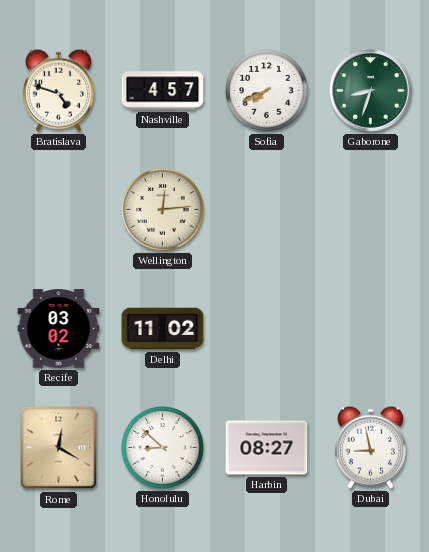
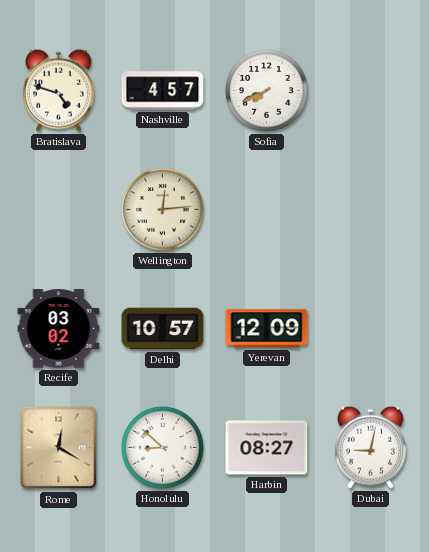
Gaborone: 8:33 -> none (371, 91)
Delhi: 11:02 -> 10:57 (163, 329)
Yerevan: none -> 12:09 (267, 329)
Dubai: 8:58 -> 9:02 (370, 447)
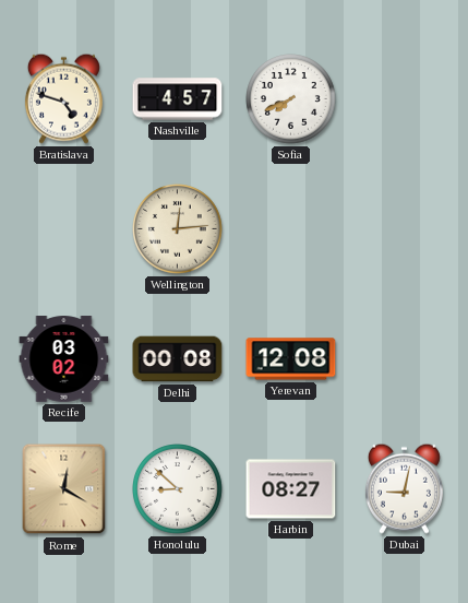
Delhi: 10:57 -> 00:08 (178, 359)
Yerevan: 12:09 -> 12:08 (291, 359)
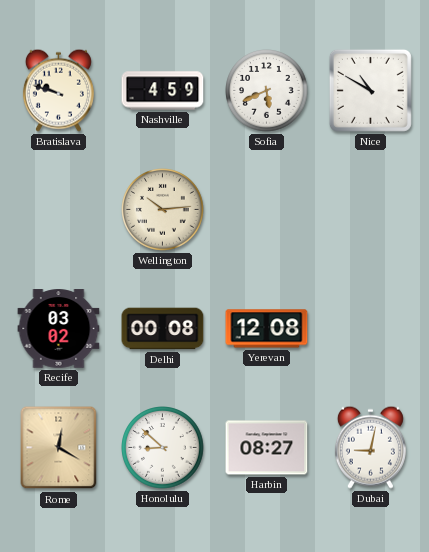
Bratislava: 4:48 -> 9:48 (58, 90)
Nashville: 4:57 -> 4:59 (163, 91)
Sofia: 7:41 -> 5:41 (267, 91)
Nice: none -> 10:50 (370, 90)
Wellington: 12:14 -> 10:14 (163, 210)
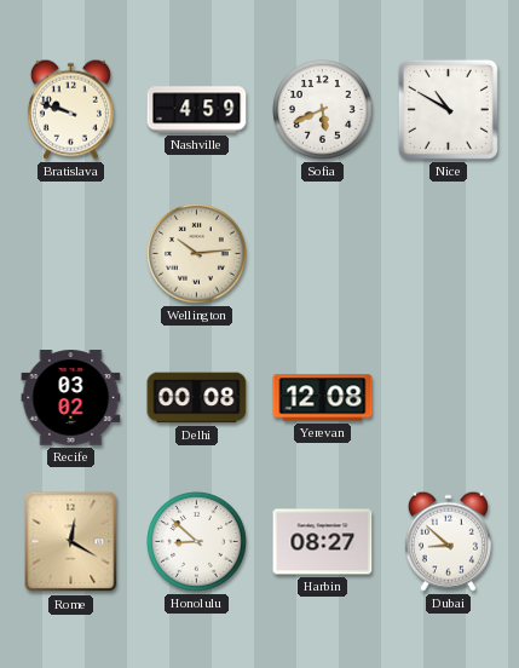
Dubai: 9:02 -> 8:52 (448, 541)
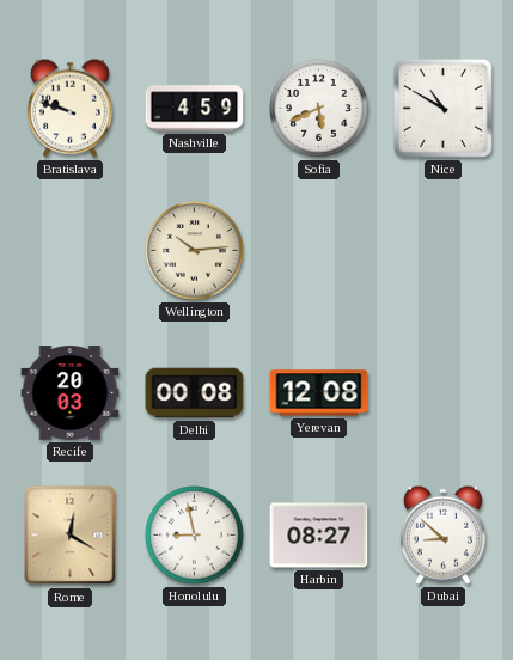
Recife: 03:02 -> 20:03 (71, 393)
Honolulu: 8:52 -> 8:58 (195, 536)
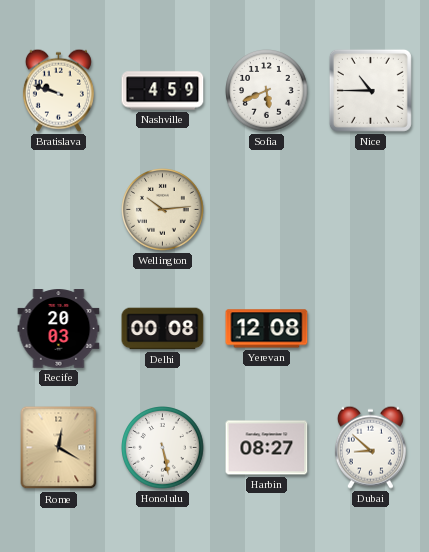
Nice: 10:50 -> 10:45 (370, 90)
Honolulu: 8:58 -> 5:28 (163, 448)
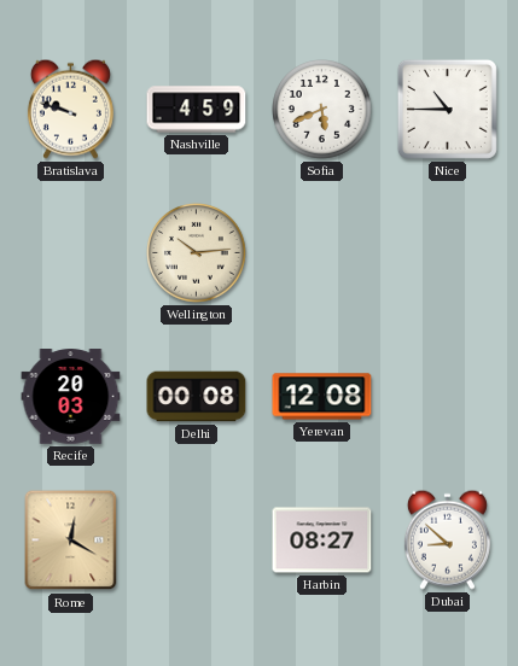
Honolulu: 5:28 -> none (163, 448)
